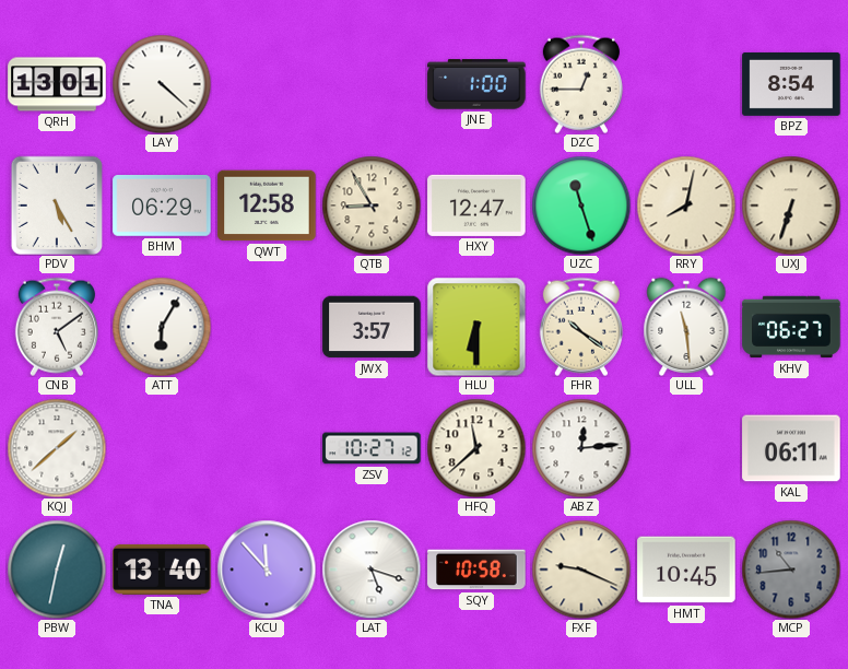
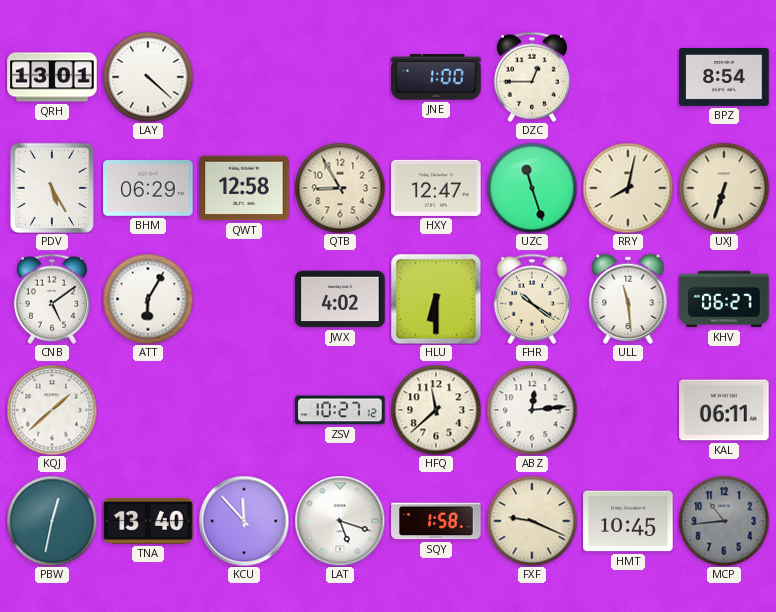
JWX: 3:57 -> 4:02 (340, 299)
SQY: 10:58 -> 1:58 (436, 521)
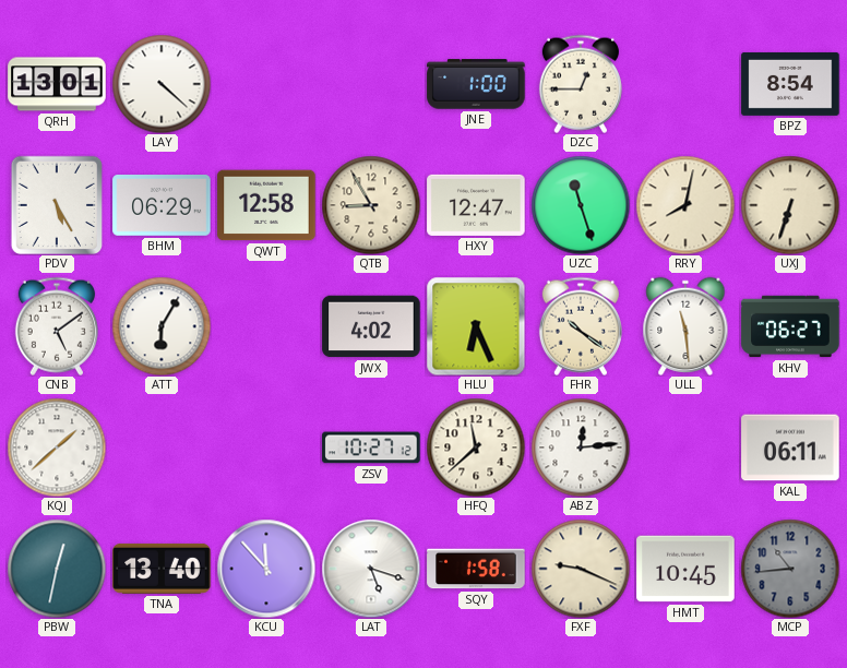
HLU: 6:30 -> 6:26 (476, 326)
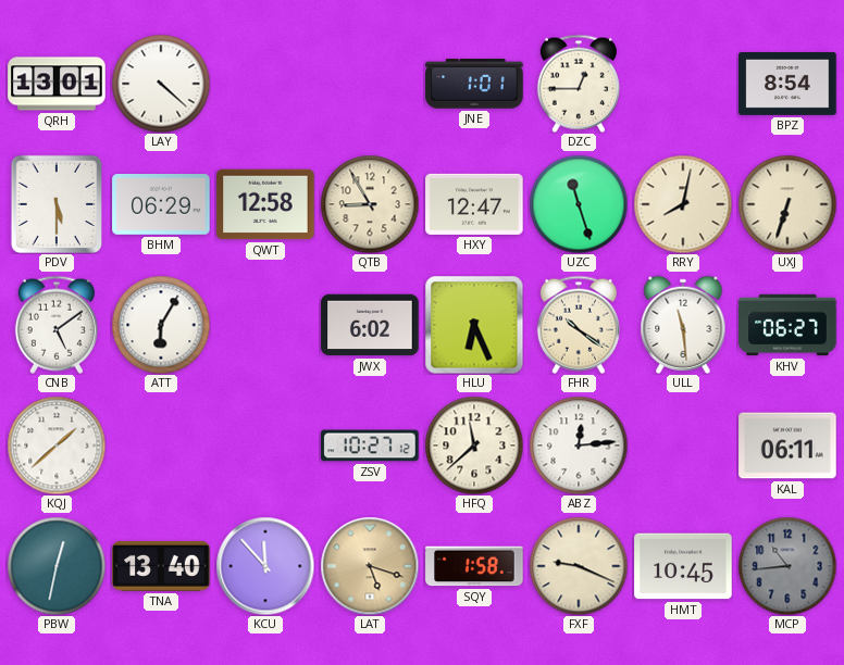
JNE: 1:00 -> 1:01 (474, 84)
PDV: 5:25 -> 5:30 (57, 204)
JWX: 4:02 -> 6:02 (370, 325)
LAT dial: white -> champagne (370, 566)
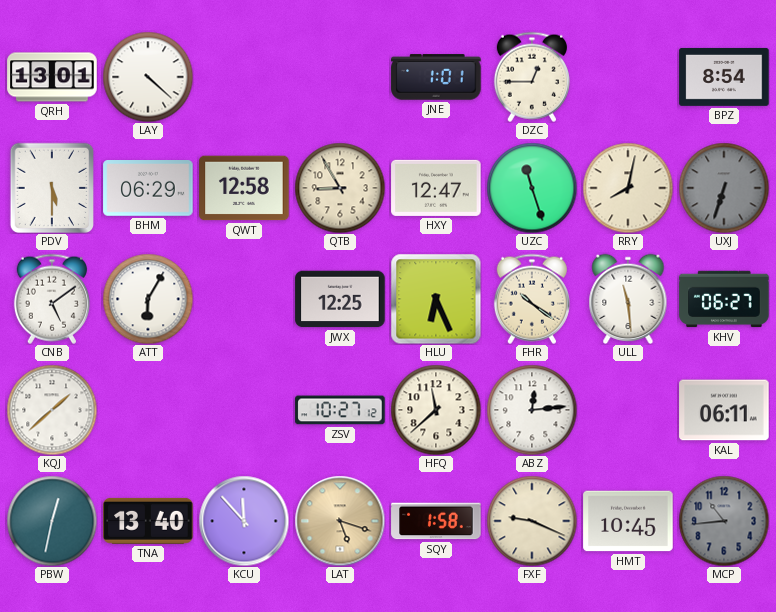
UXJ dial: cream -> grey (724, 188)
JWX: 6:02 -> 12:25 (340, 299)
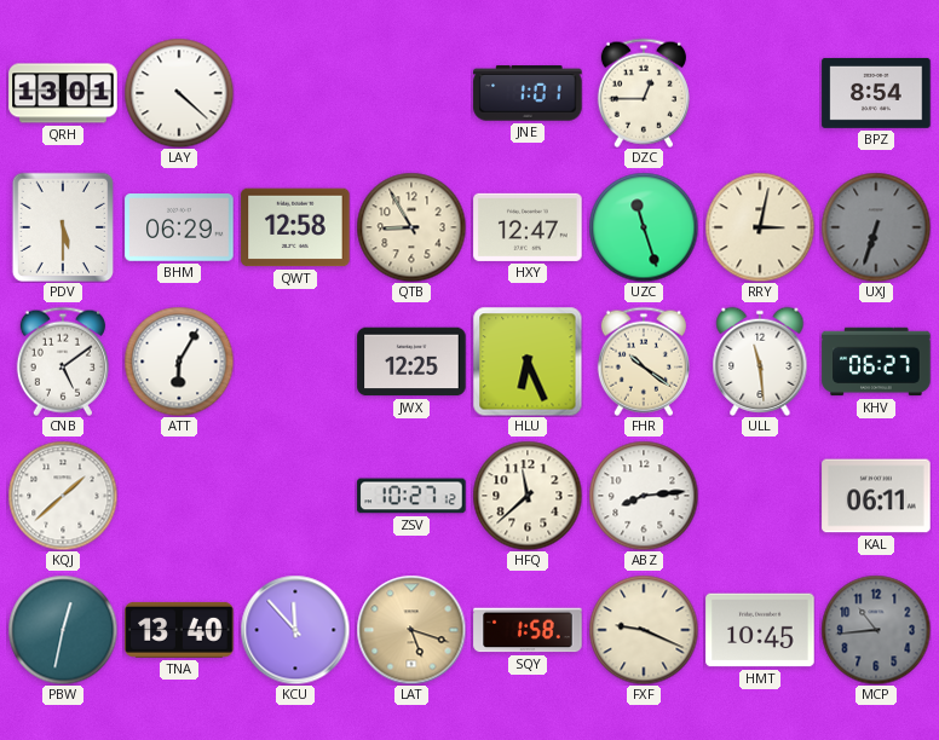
RRY: 8:02 -> 3:02 (760, 227)
ABZ: 12:14 -> 8:14 (644, 496)
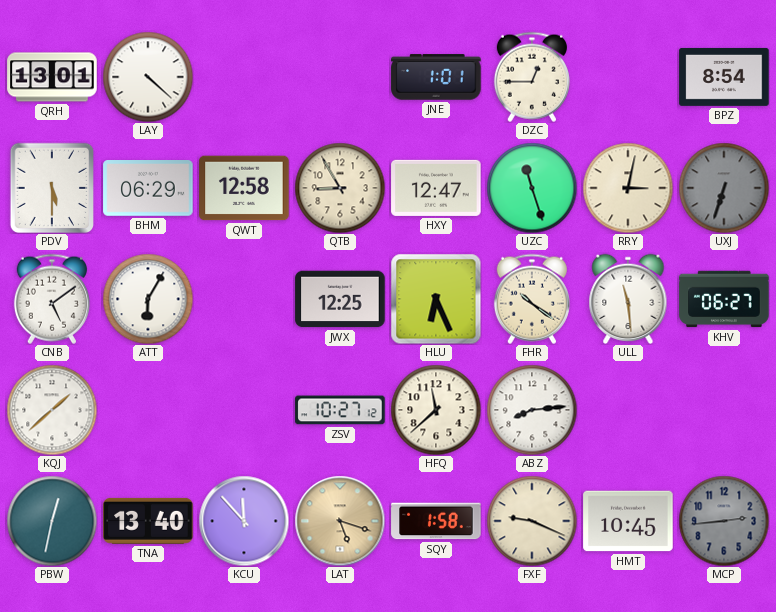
KAL: 06:11 -> none (876, 496)
MCP: 10:44 -> 2:44 (724, 521)
